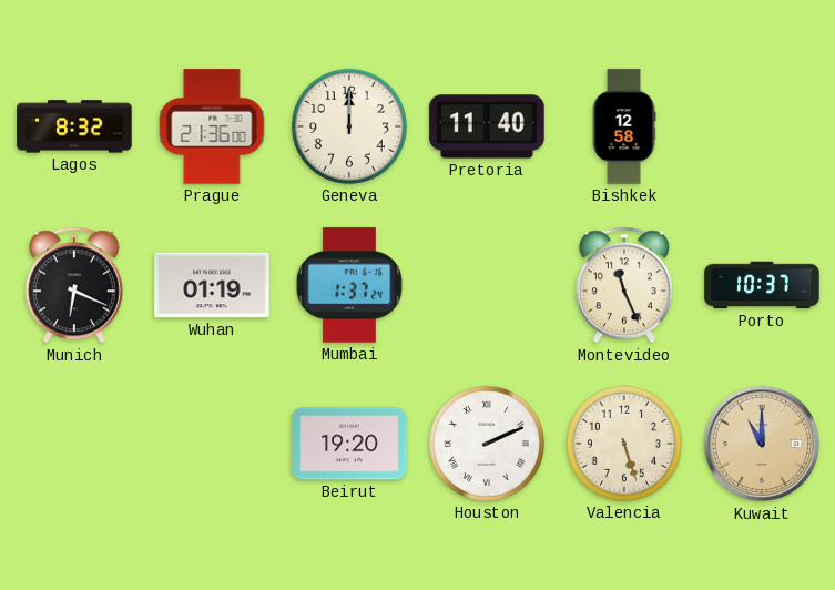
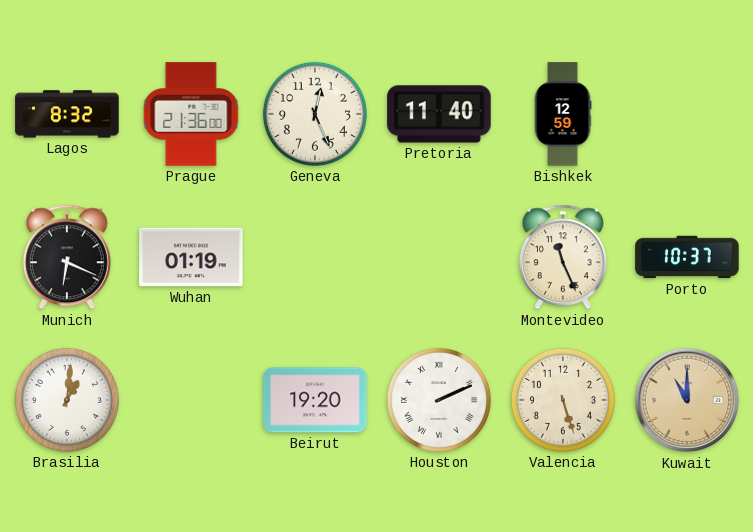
Geneva: 12:00 -> 12:26 (315, 114)
Bishkek: 12:58 -> 12:59 (563, 114)
Mumbai: 1:37 -> none (349, 285)
Brasilia: none -> 1:01 (67, 400)
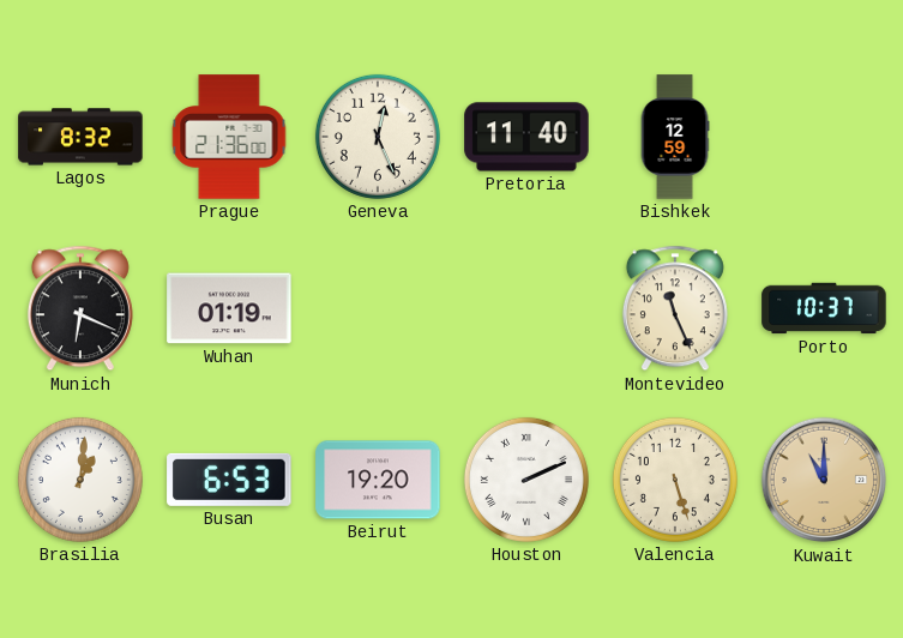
Busan: none -> 6:53 (229, 480)
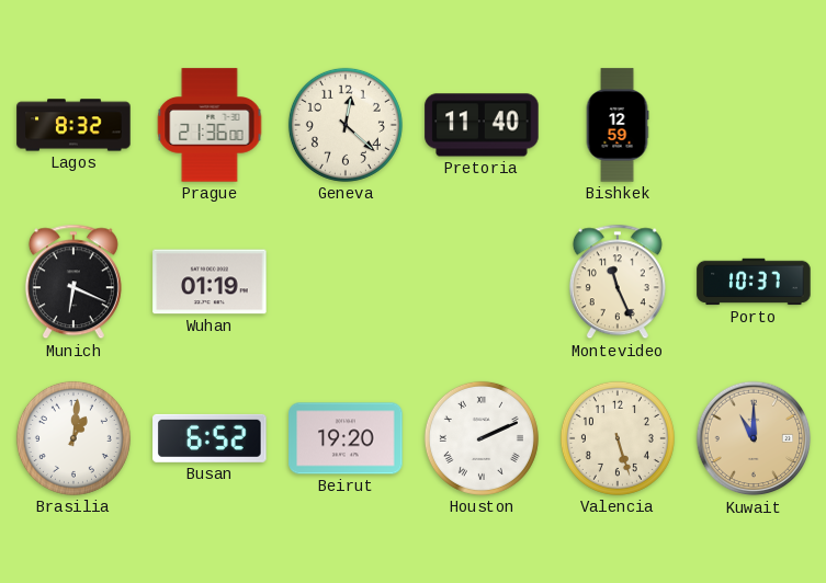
Geneva: 12:26 -> 12:22 (346, 125)
Busan: 6:53 -> 6:52 (210, 438)
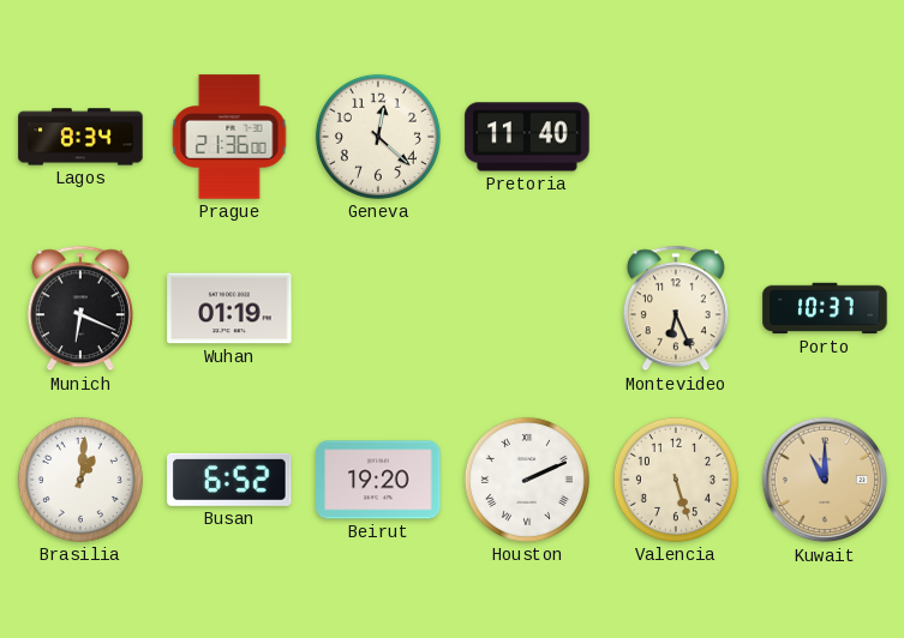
Lagos: 8:32 -> 8:34 (80, 137)
Bishkek: 12:59 -> none (618, 125)
Montevideo: 11:26 -> 6:26 (676, 308)
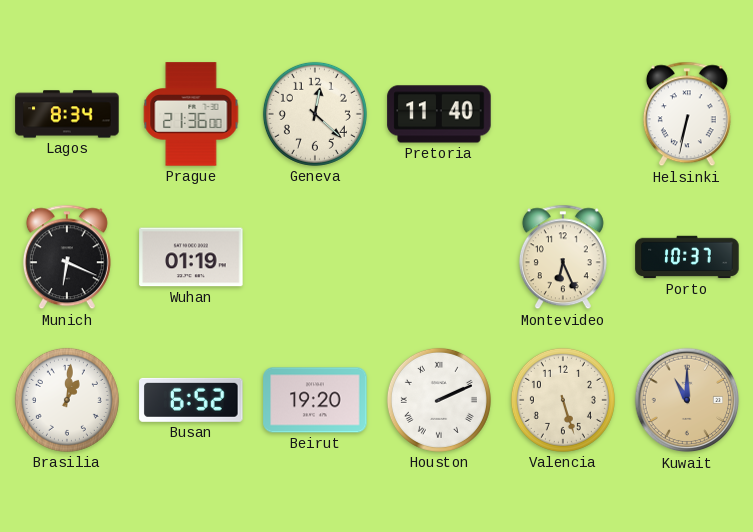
Helsinki: none -> 6:32 (687, 114)
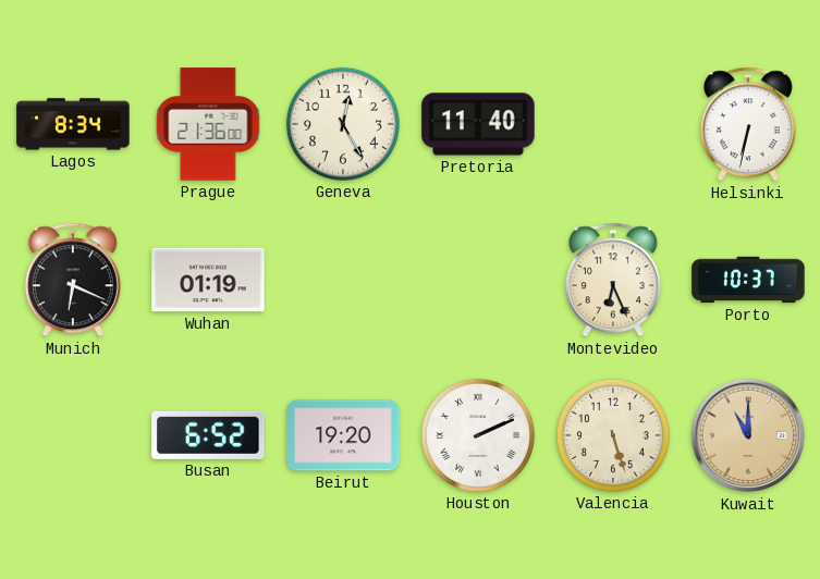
Geneva: 12:22 -> 12:25 (343, 124)
Brasilia: 1:01 -> none (67, 400)
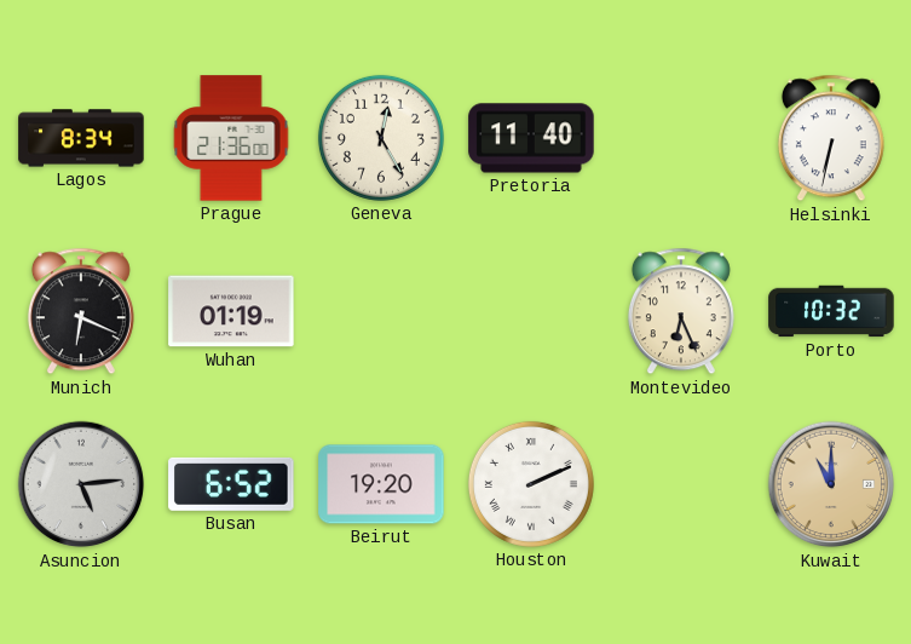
Porto: 10:37 -> 10:32 (831, 311)
Asuncion: none -> 5:14 (81, 484)
Valencia: 5:27 -> none (613, 435)
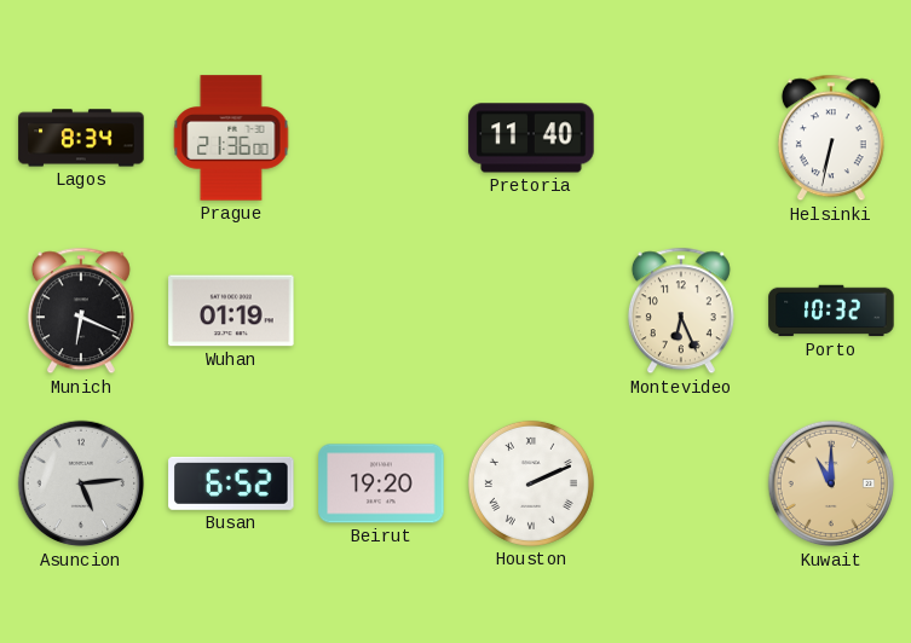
Geneva: 12:25 -> none (381, 138)
